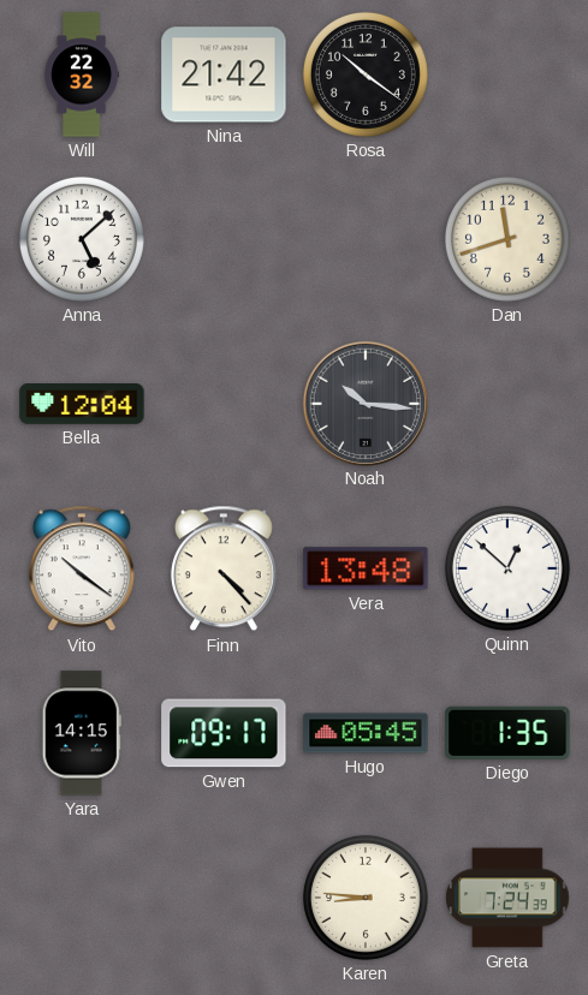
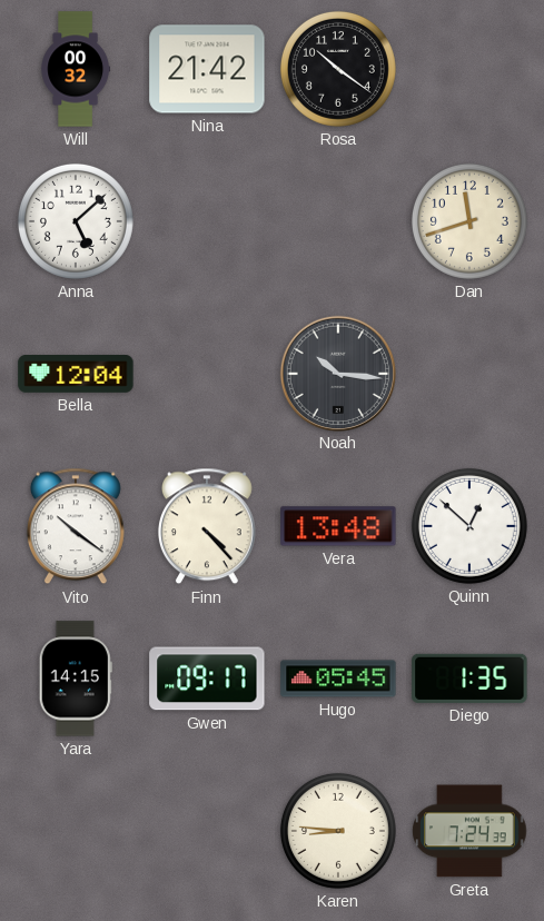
Will: 22:32 -> 00:32 (75, 69)
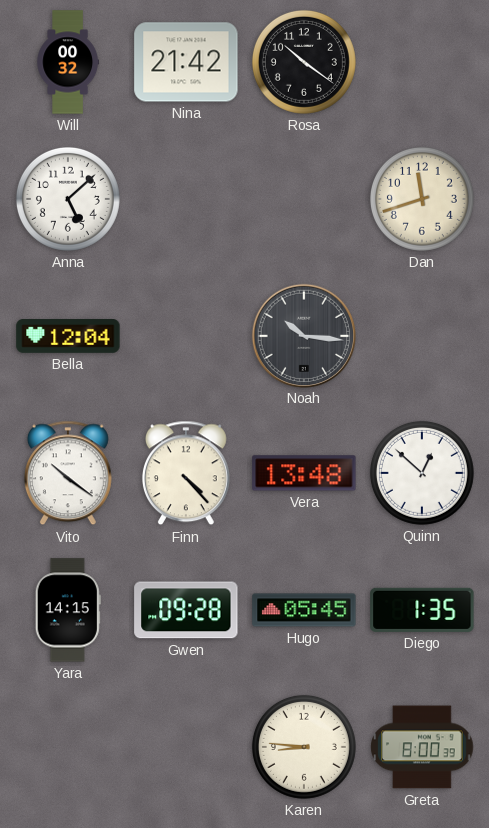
Gwen: 09:17 -> 09:28 (186, 610)
Greta: 7:24 -> 8:00 (422, 747)
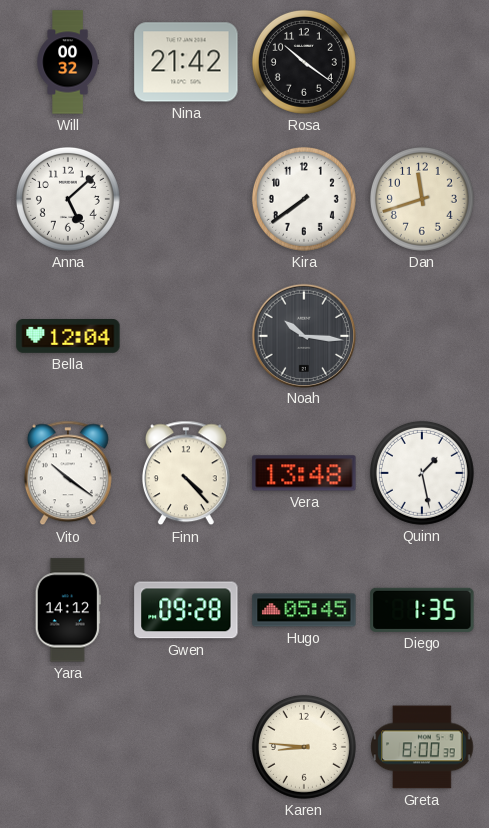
Kira: none -> 7:39 (304, 199)
Quinn: 12:52 -> 1:28 (422, 473)
Yara: 14:15 -> 14:12 (68, 610)
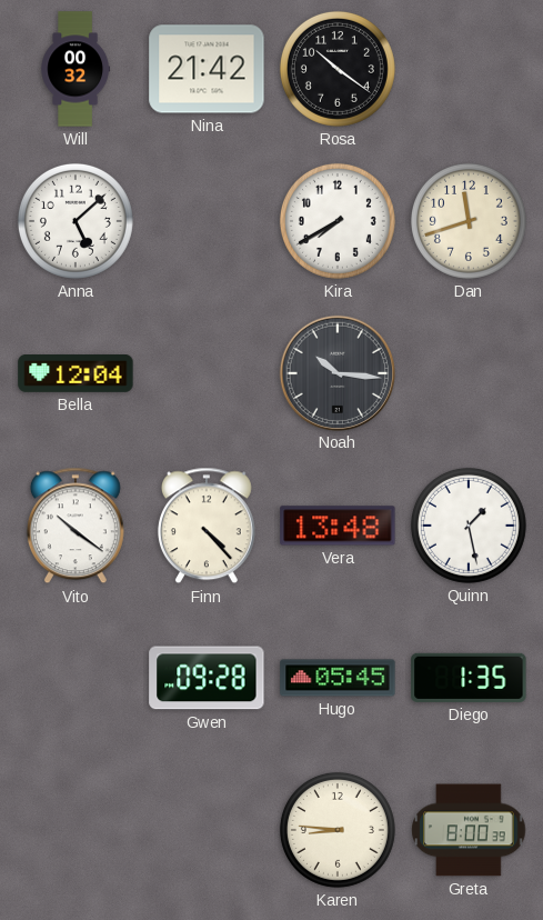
Kira: 7:39 -> 7:40 (338, 221)
Yara: 14:12 -> none (68, 610)
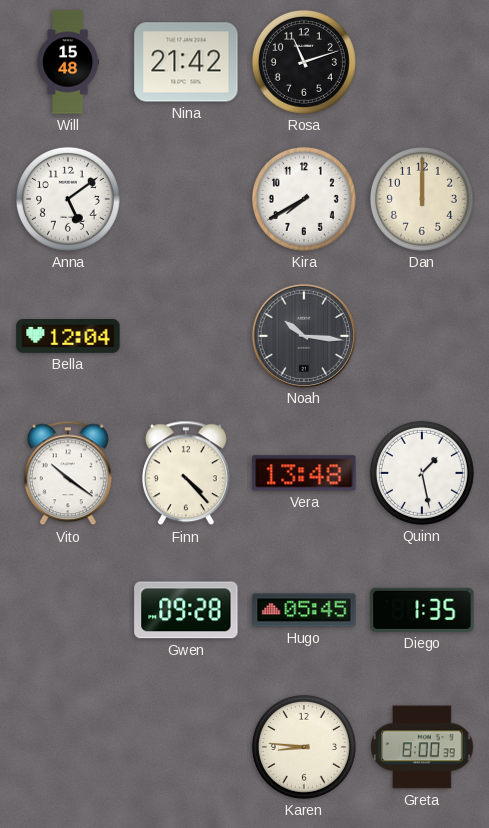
Will: 00:32 -> 15:48 (67, 62)
Rosa: 10:21 -> 11:12 (304, 62)
Anna: 5:08 -> 5:09 (68, 199)
Dan: 11:42 -> 12:00 (422, 199)
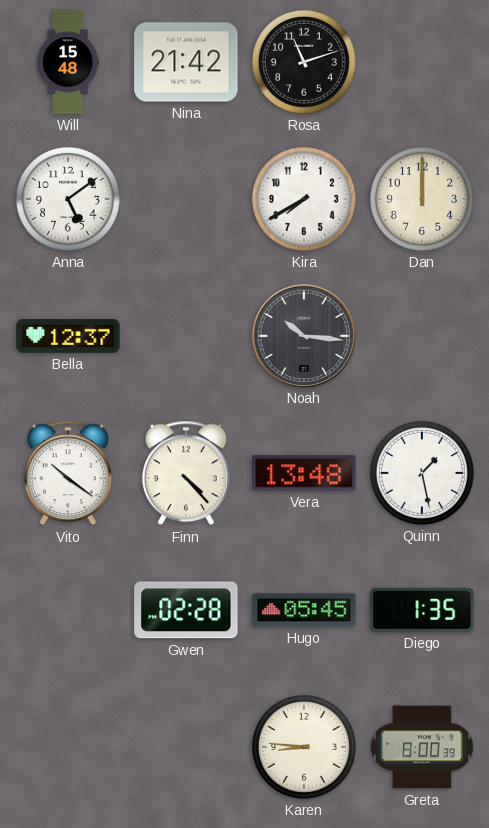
Bella: 12:04 -> 12:37 (68, 337)
Gwen: 09:28 -> 02:28 (186, 610)
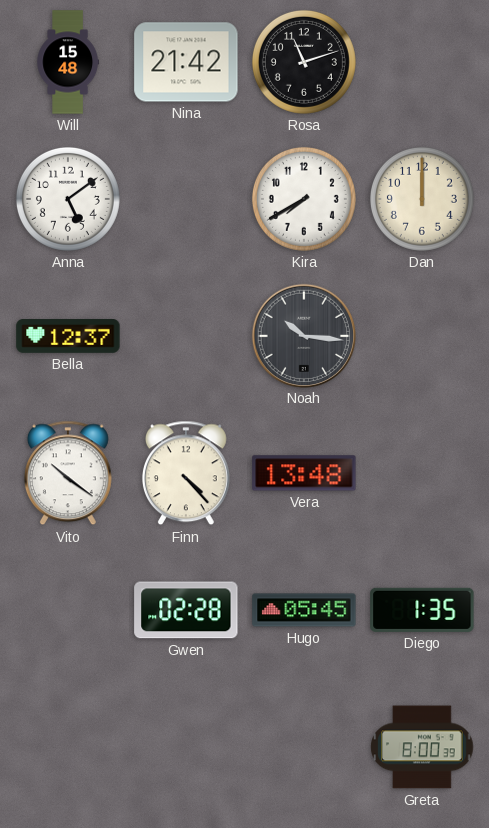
Quinn: 1:28 -> none (422, 473)
Karen: 8:46 -> none (304, 747)
